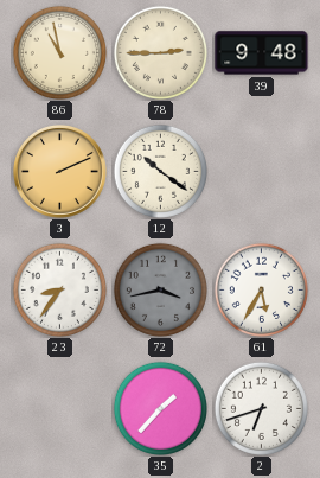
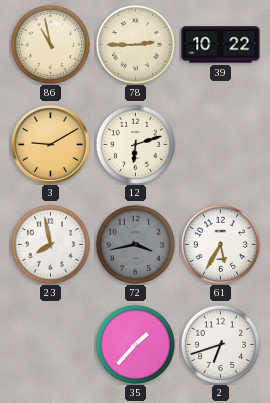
39: 9:48 -> 10:22 (221, 45)
3: 2:11 -> 9:10 (51, 145)
12: 10:21 -> 6:12 (135, 144)
23: 8:36 -> 7:58 (50, 244)
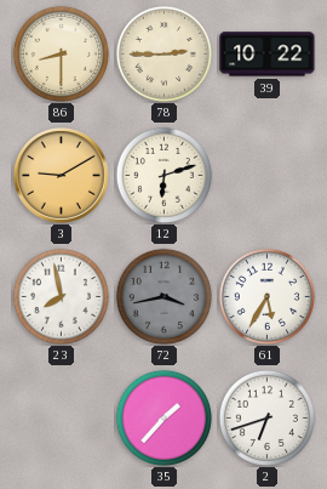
86: 10:58 -> 8:30 (61, 53)
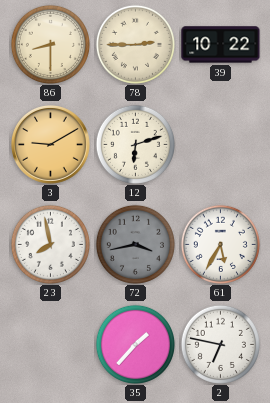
2: 6:42 -> 6:47 (220, 344)
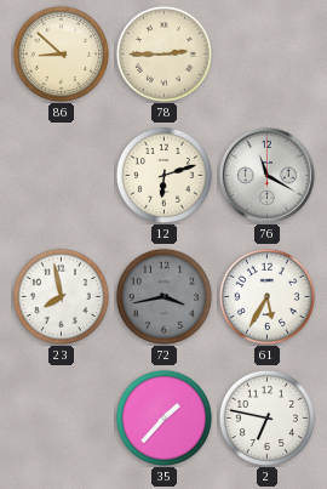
86: 8:30 -> 8:52 (61, 53)
39: 10:22 -> none (221, 45)
3: 9:10 -> none (51, 145)
76: none -> 11:20 (268, 176)
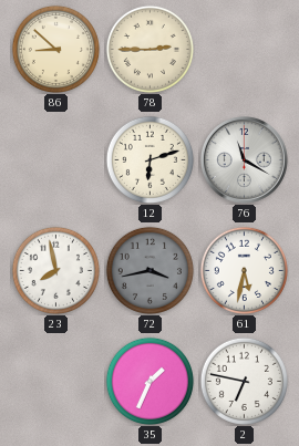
61: 5:35 -> 5:32 (244, 270)
35: 1:37 -> 1:34 (149, 381)
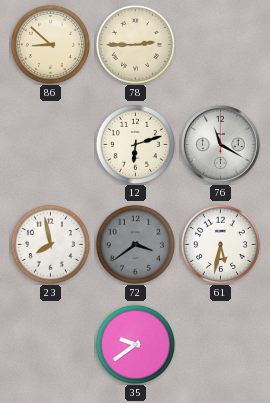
72: 3:43 -> 3:39 (135, 244)
35: 1:34 -> 9:39 (135, 344)
2: 6:47 -> none (244, 381)
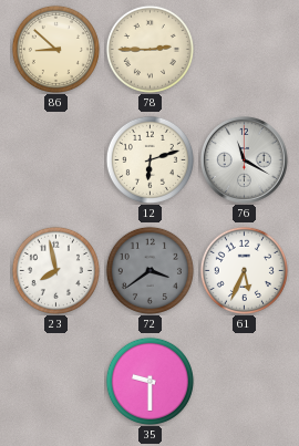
61: 5:32 -> 5:34 (244, 270)
35: 9:39 -> 9:30 (149, 381)
